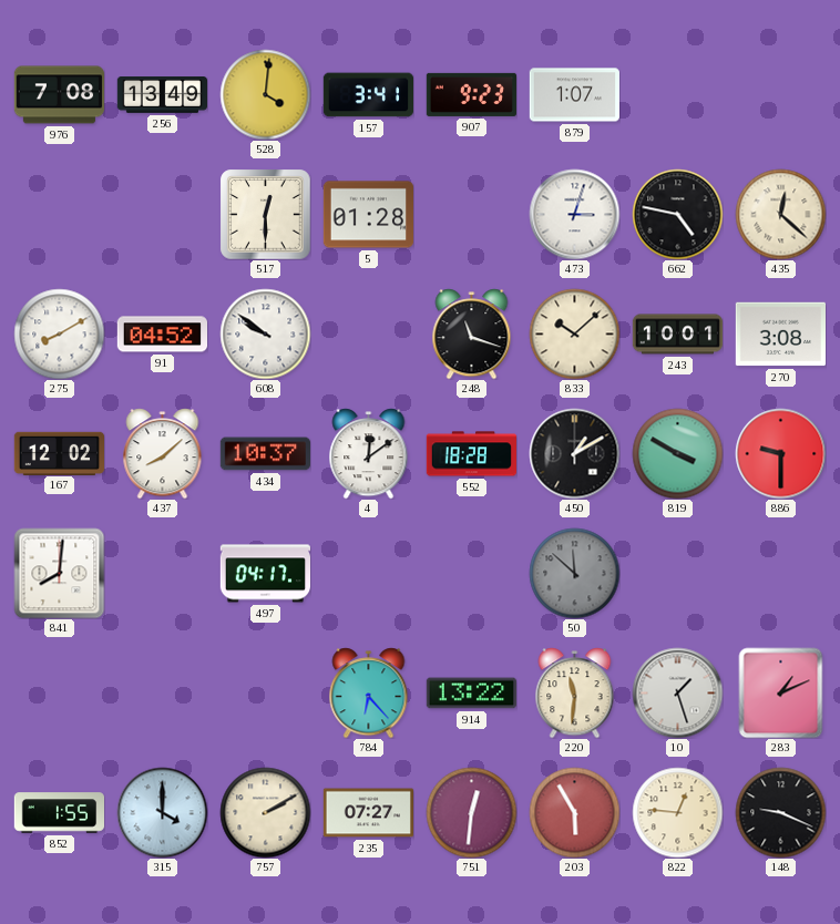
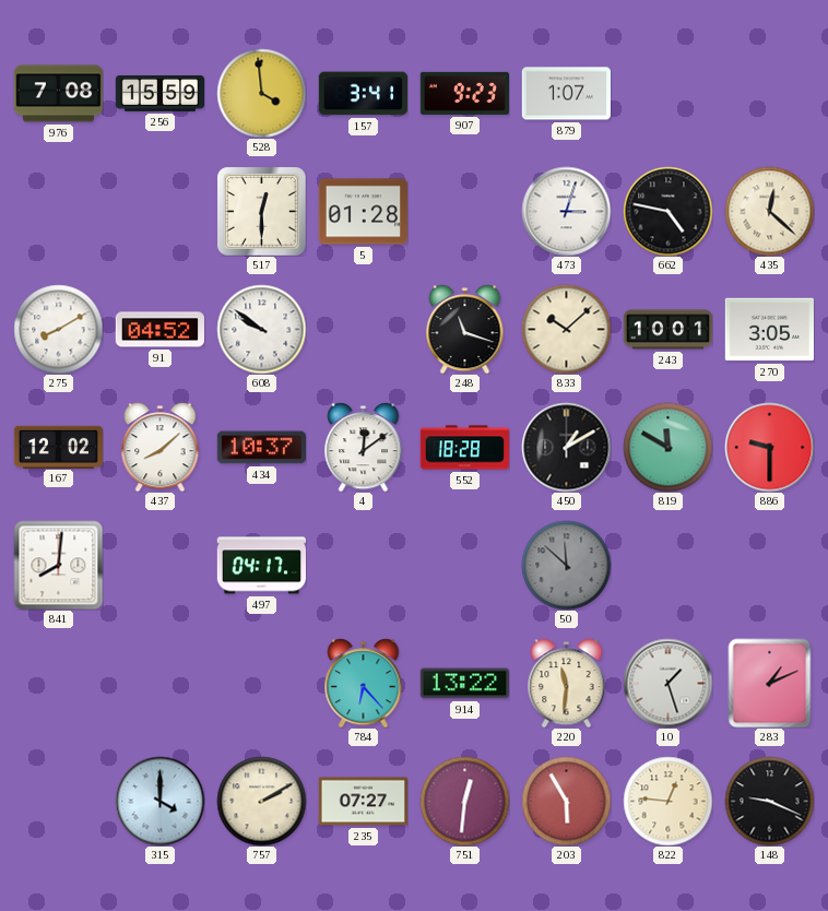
256: 13:49 -> 15:59 (159, 94)
528: 4:01 -> 3:59 (261, 93)
270: 3:08 -> 3:05 (769, 330)
819: 3:50 -> 11:50 (667, 447)
852: 1:55 -> none (59, 813)
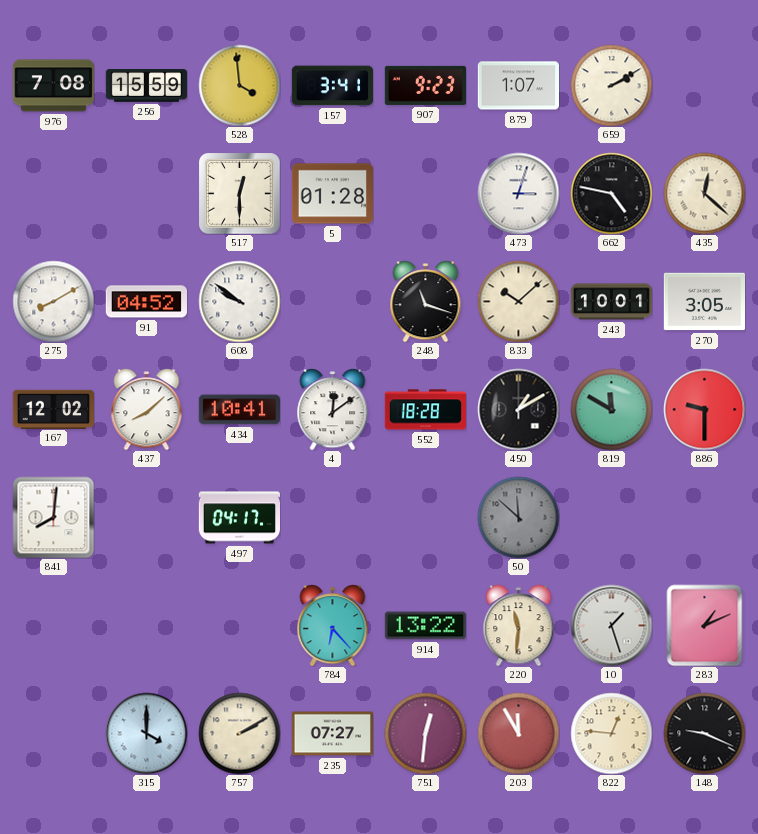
659: none -> 2:10 (611, 85)
434: 10:37 -> 10:41 (239, 410)
203: 5:55 -> 11:55 (518, 733)
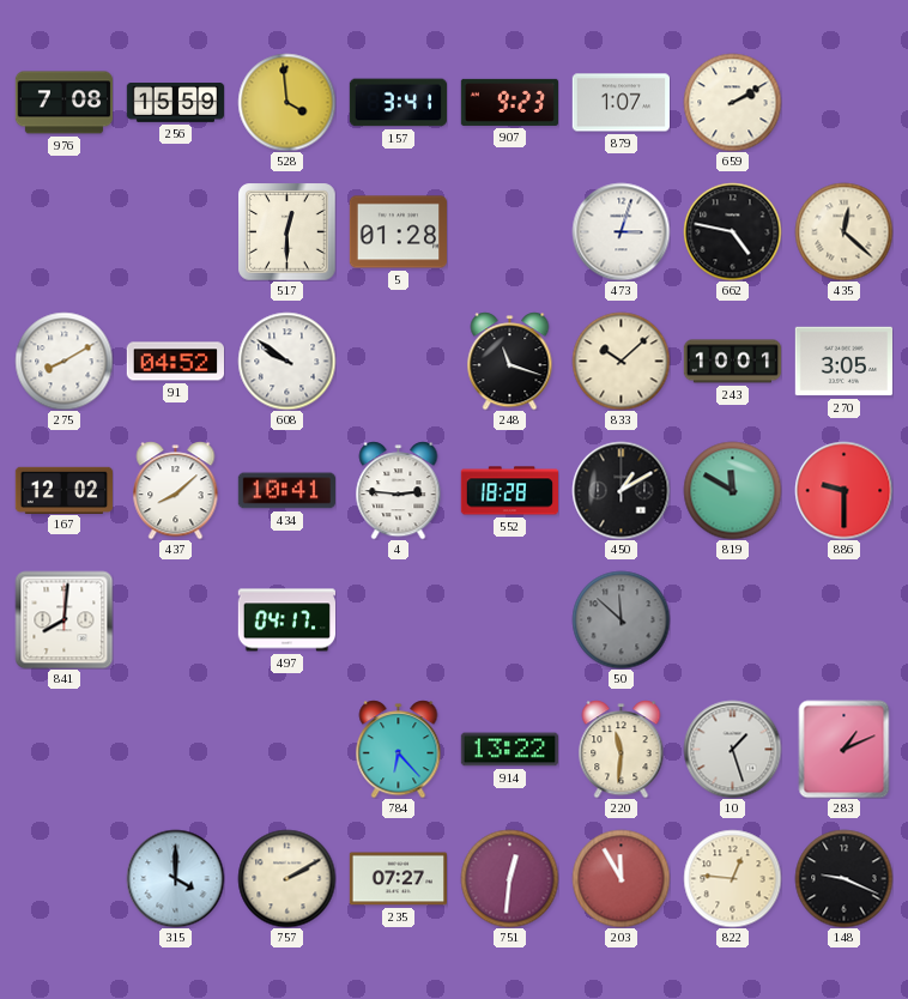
4: 12:09 -> 2:46 (399, 490)
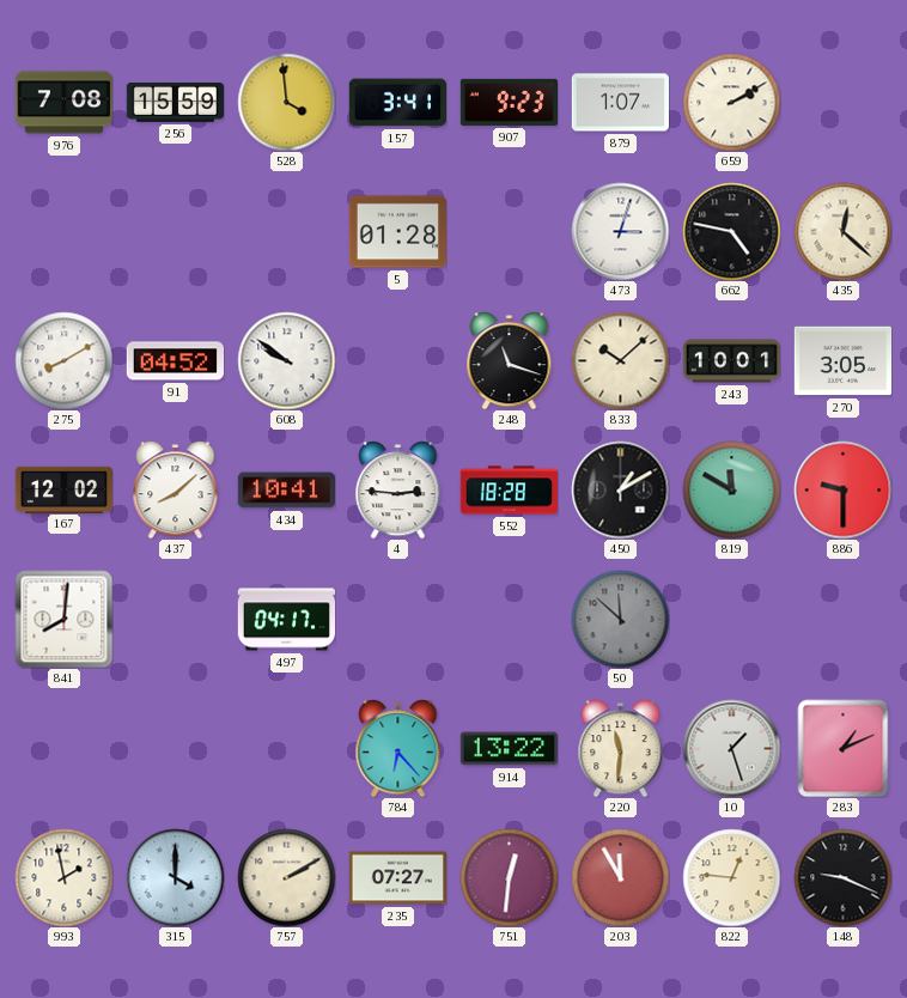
517: 12:30 -> none (286, 231)
993: none -> 1:58 (63, 877)
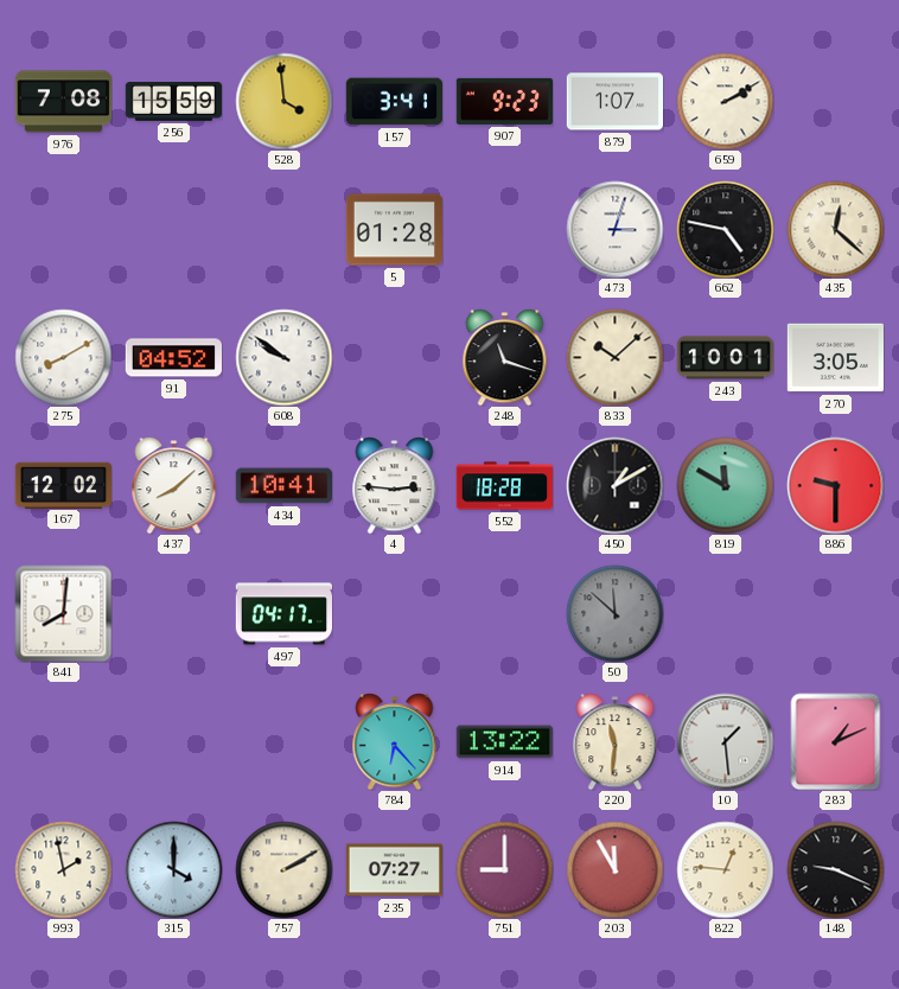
10: 1:27 -> 1:29 (725, 741)
751: 12:31 -> 9:00 (504, 869)
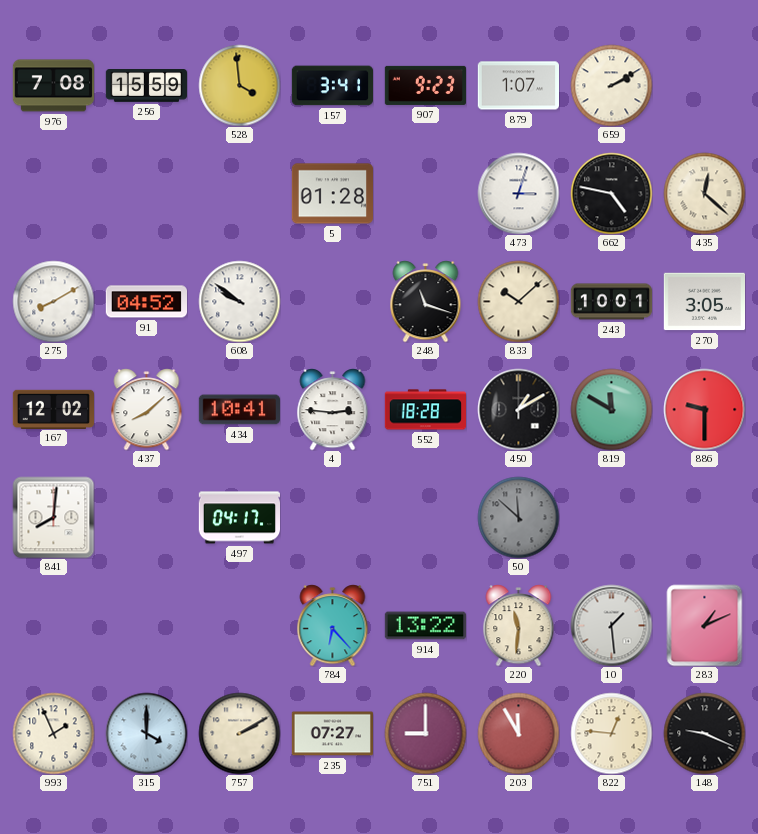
993: 1:58 -> 1:56 (53, 733)
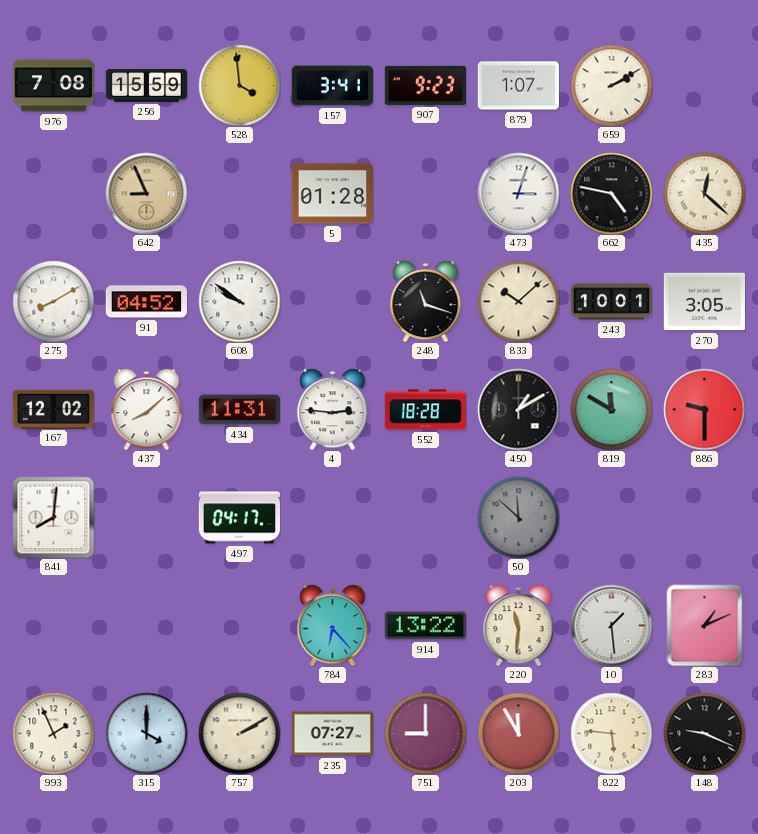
642: none -> 8:56 (146, 193)
434: 10:41 -> 11:31 (239, 410)
822: 12:46 -> 5:46 (611, 733)
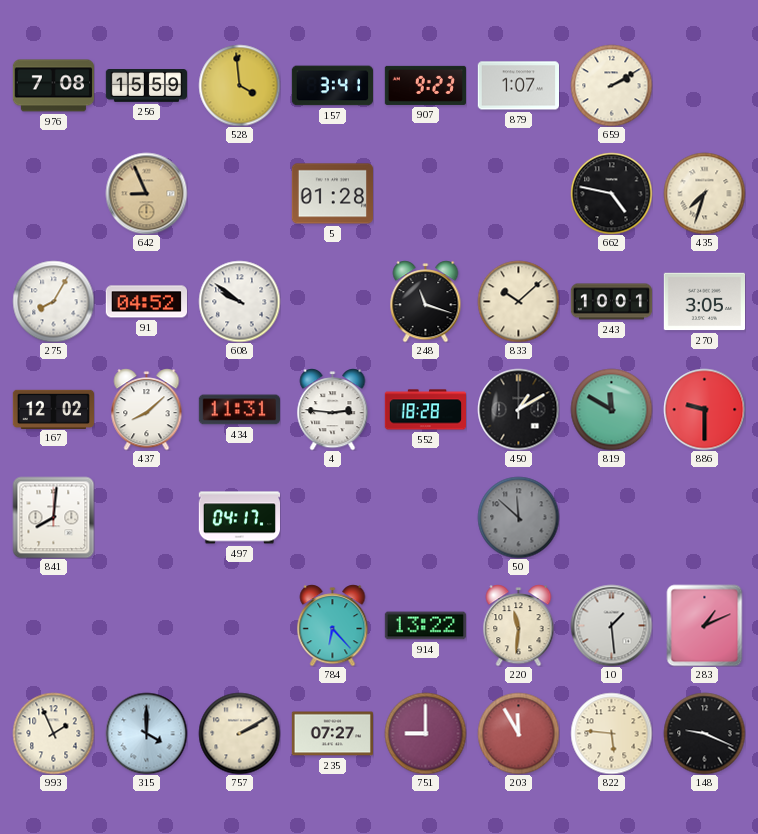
473: 3:03 -> none (518, 193)
435: 12:22 -> 7:33 (704, 193)
275: 8:10 -> 8:05 (53, 301)
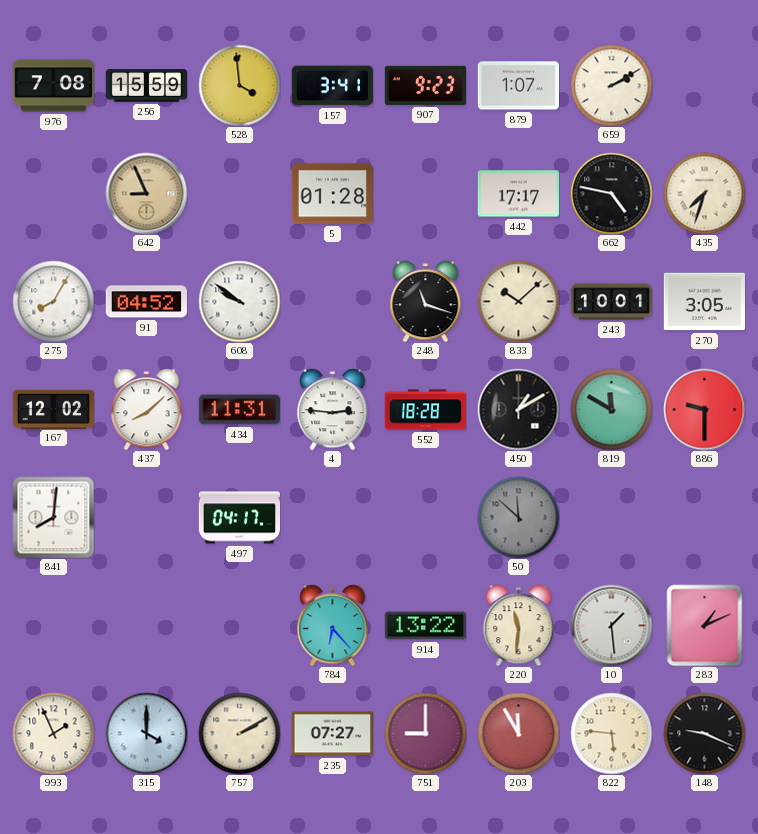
442: none -> 17:17 (518, 194)
